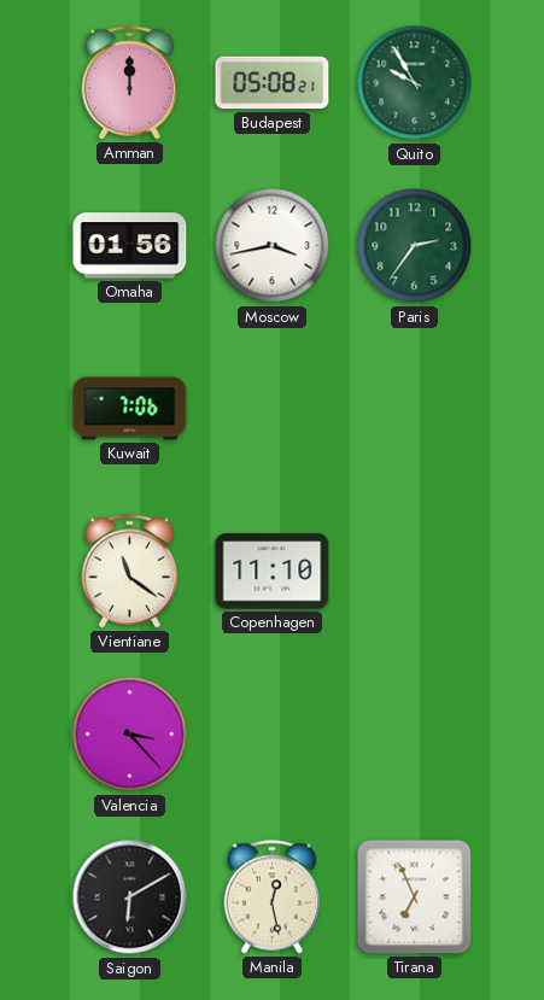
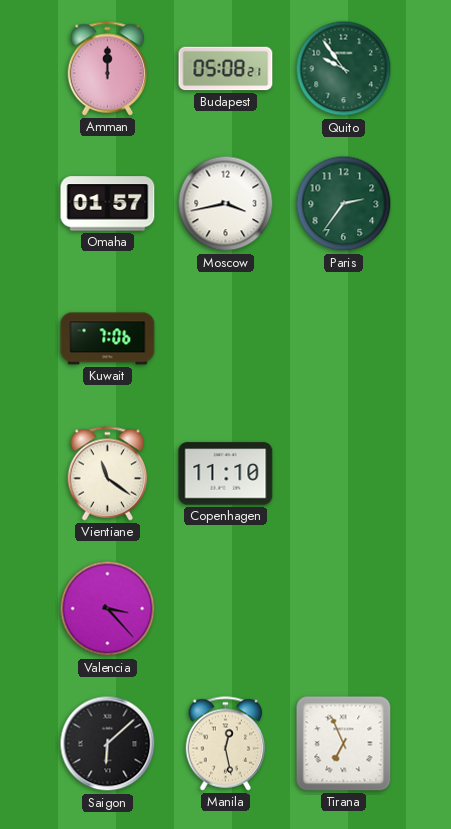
Quito: 9:55 -> 9:54 (344, 69)
Omaha: 01:56 -> 01:57 (108, 204)
Saigon: 6:10 -> 6:08 (108, 744)
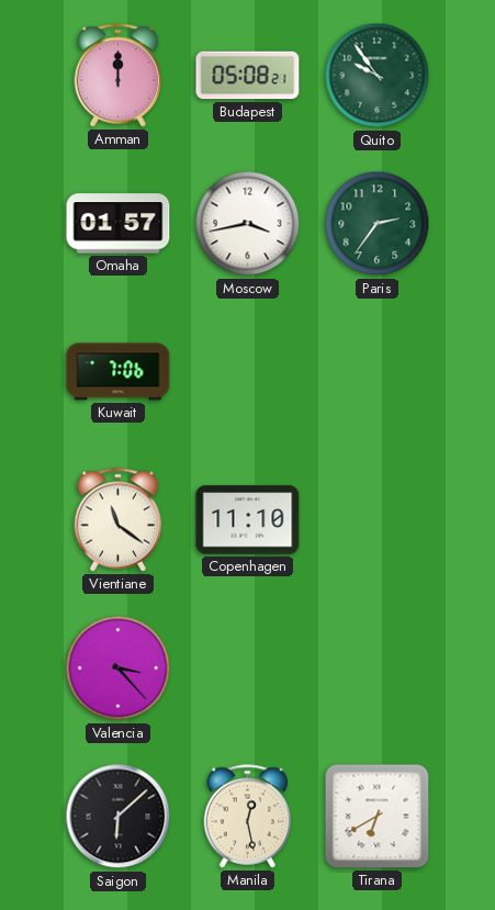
Tirana: 6:56 -> 6:40 (378, 817)
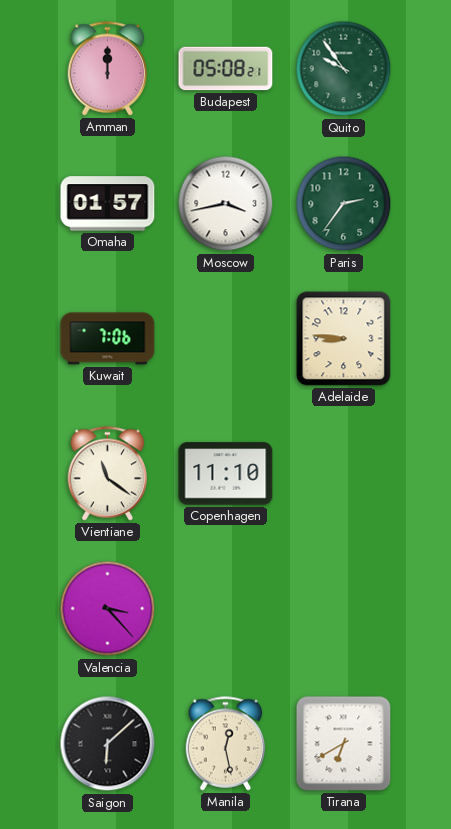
Adelaide: none -> 8:46 (344, 339)
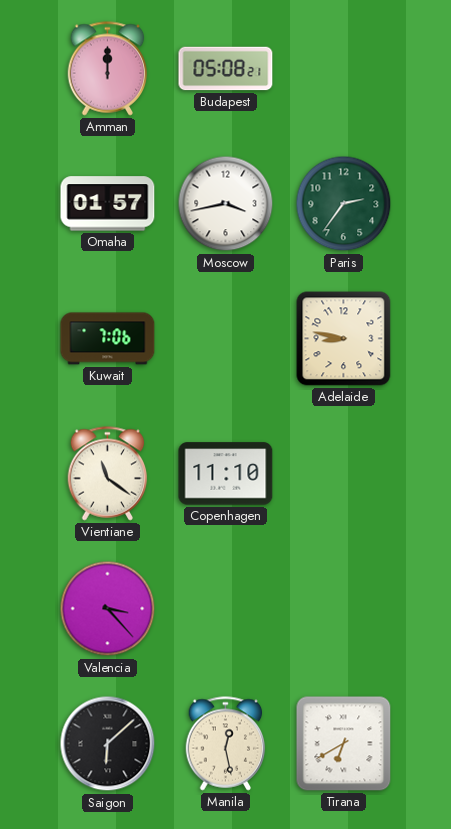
Quito: 9:54 -> none (344, 69)
Adelaide: 8:46 -> 8:47 (344, 339)
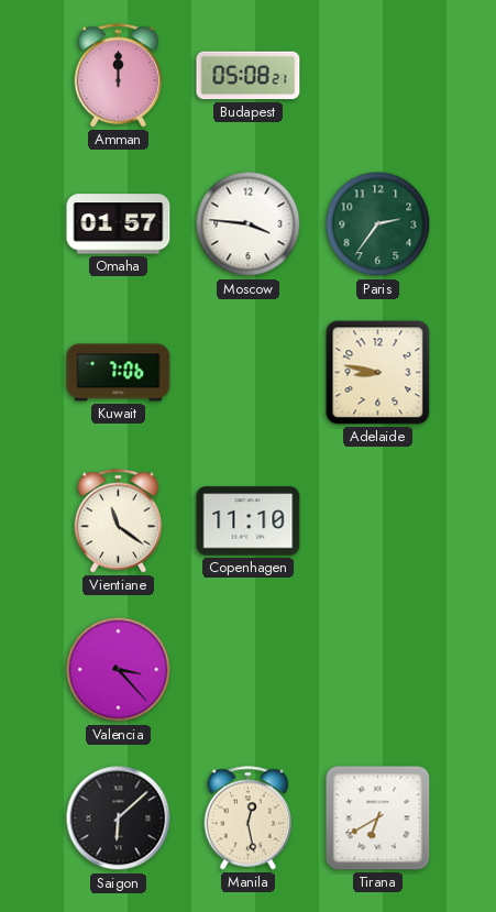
Moscow: 3:43 -> 3:46 (249, 224)
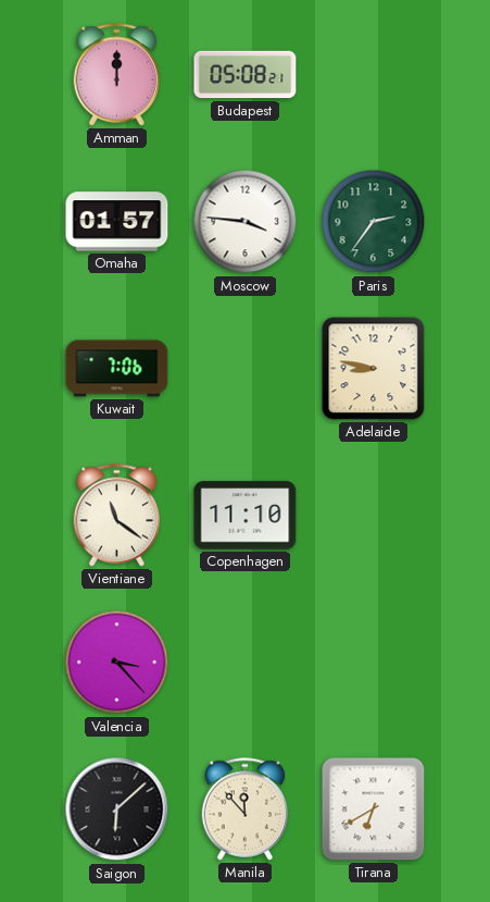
Manila: 12:28 -> 11:53 (246, 810)
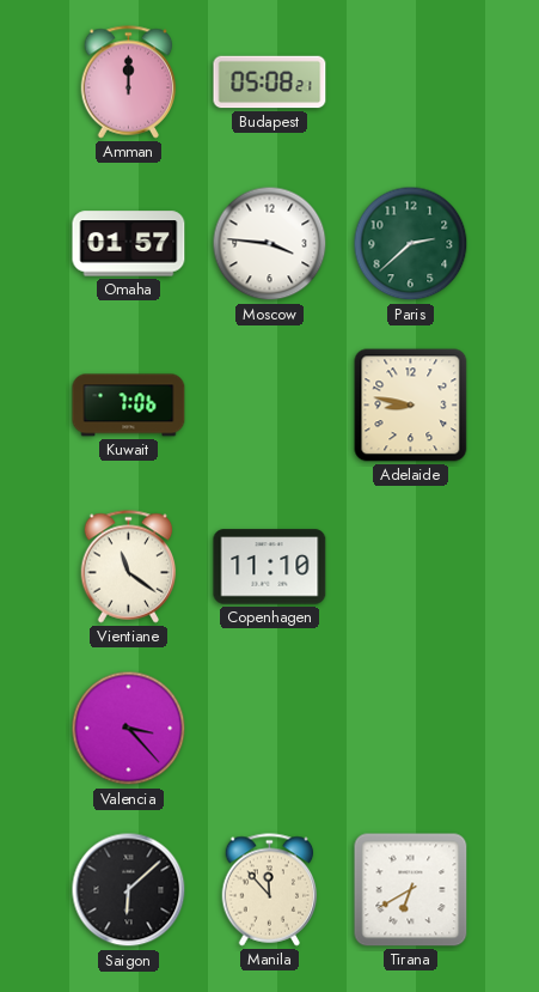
Paris: 2:36 -> 2:38 (411, 244)
